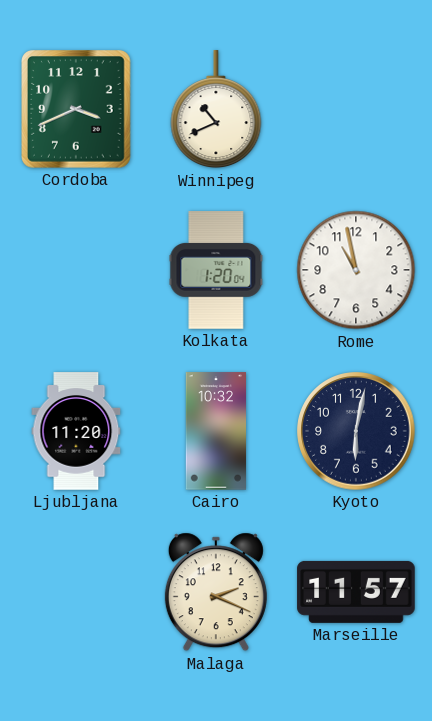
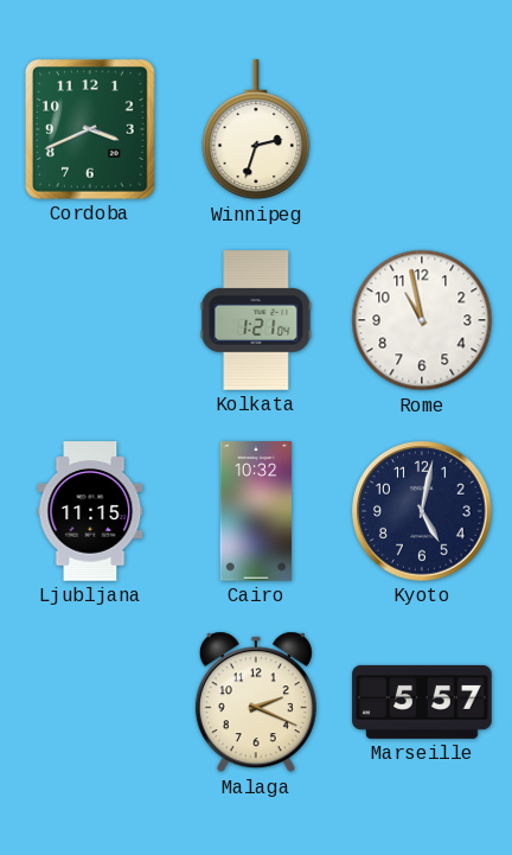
Winnipeg: 10:41 -> 2:33 (256, 130)
Kolkata: 1:20 -> 1:21 (256, 320)
Ljubljana: 11:20 -> 11:15 (90, 511)
Kyoto: 6:02 -> 5:02 (422, 511)
Marseille: 11:57 -> 5:57 (422, 702)
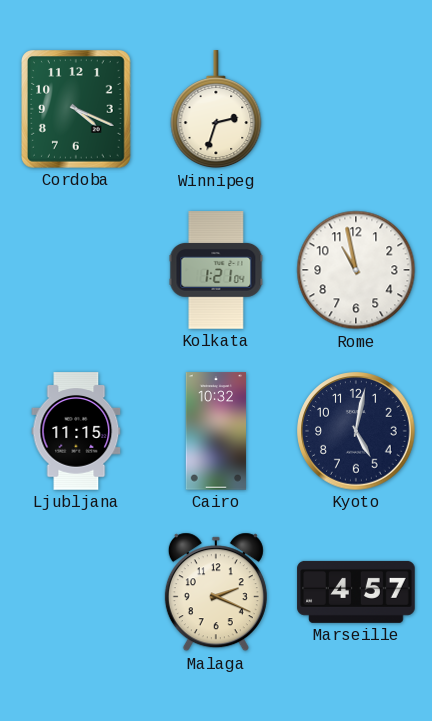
Cordoba: 3:41 -> 4:19 (77, 110)
Marseille: 5:57 -> 4:57 (356, 592)
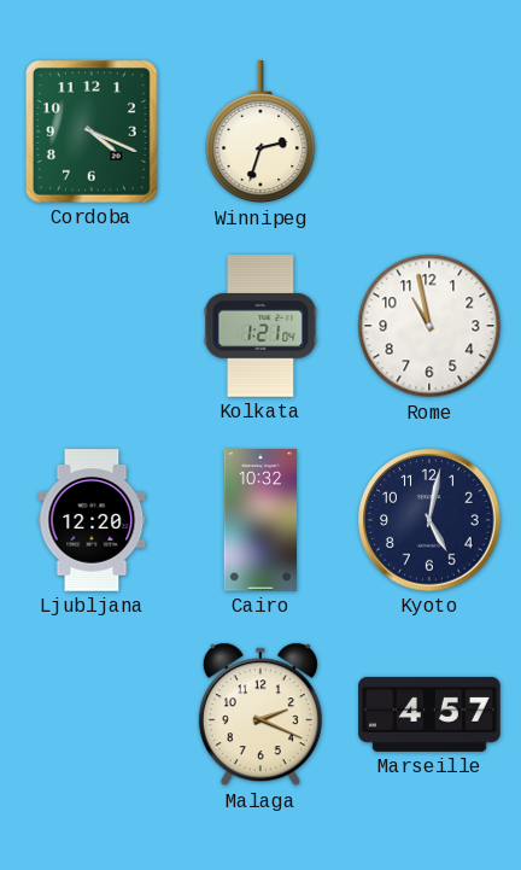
Ljubljana: 11:15 -> 12:20 (92, 520)
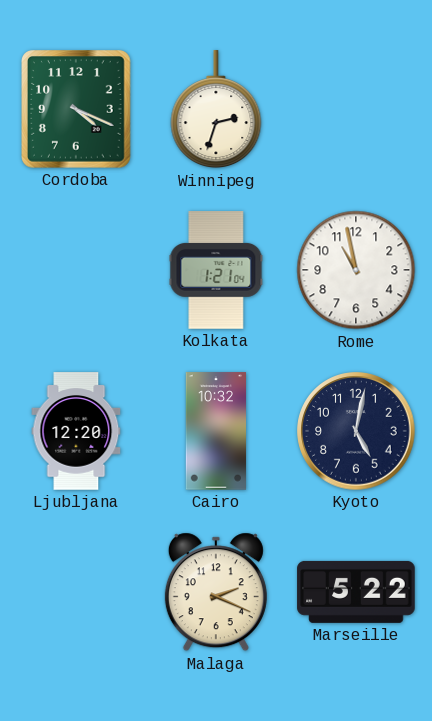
Marseille: 4:57 -> 5:22 (356, 592)
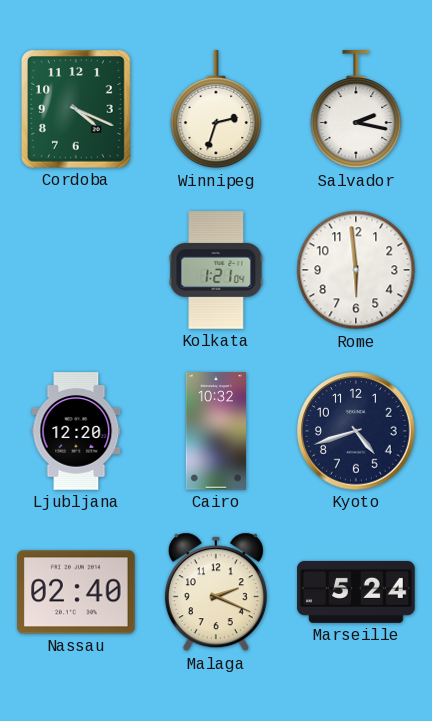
Salvador: none -> 2:17 (356, 110)
Rome: 10:58 -> 5:59 (356, 270)
Kyoto: 5:02 -> 4:42 (356, 431)
Nassau: none -> 02:40 (76, 592)
Marseille: 5:22 -> 5:24 (356, 592)
